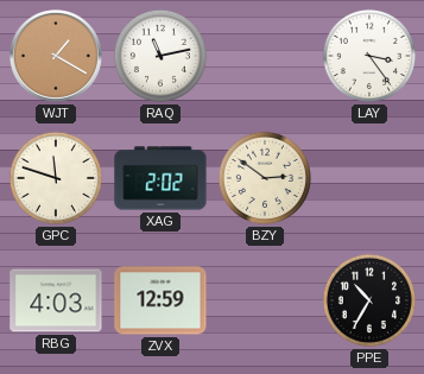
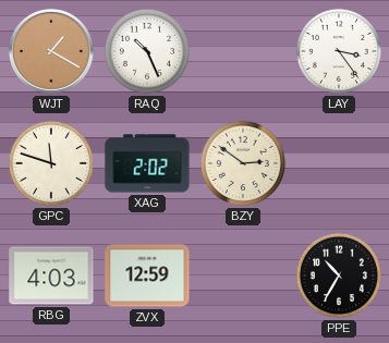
RAQ: 11:13 -> 10:26 (147, 51)
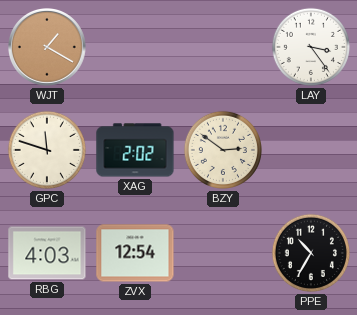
RAQ: 10:26 -> none (147, 51)
ZVX: 12:59 -> 12:54 (135, 253)
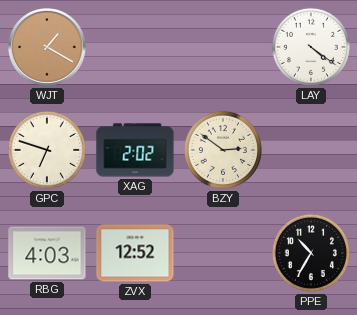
LAY: 3:24 -> 4:21 (311, 47)
GPC: 11:48 -> 6:48 (47, 150)
ZVX: 12:54 -> 12:52 (135, 253)
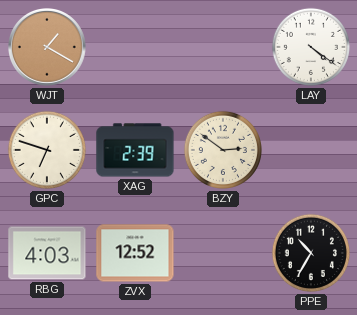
XAG: 2:02 -> 2:39 (135, 150)
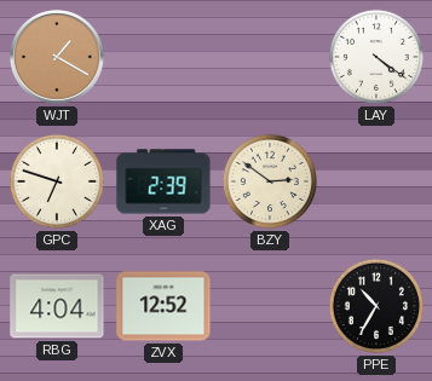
RBG: 4:03 -> 4:04 (57, 306)
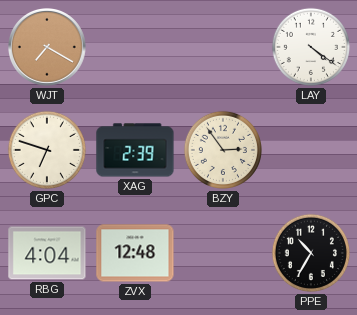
WJT: 1:20 -> 7:20 (48, 48)
BZY: 2:51 -> 2:54 (223, 150)
ZVX: 12:52 -> 12:48 (135, 253)
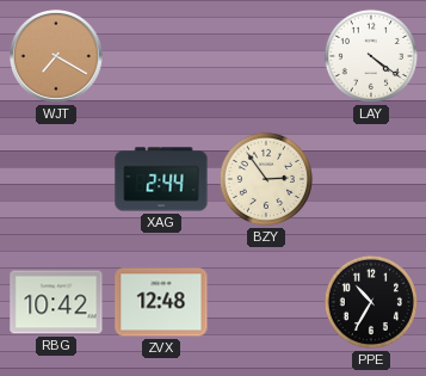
GPC: 6:48 -> none (47, 150)
XAG: 2:39 -> 2:44 (161, 179)
RBG: 4:04 -> 10:42 (56, 302)
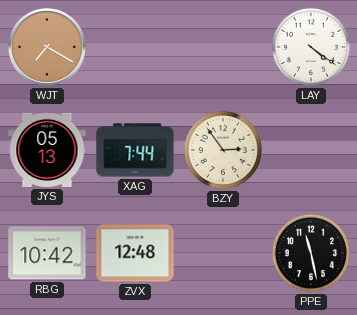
JYS: none -> 05:13 (47, 150)
XAG: 2:44 -> 7:44 (135, 150)
PPE: 10:35 -> 11:28 (311, 253)
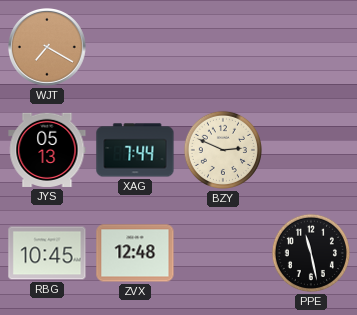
LAY: 4:21 -> none (311, 47)
BZY: 2:54 -> 2:49 (223, 150)
RBG: 10:42 -> 10:45 (47, 253)
